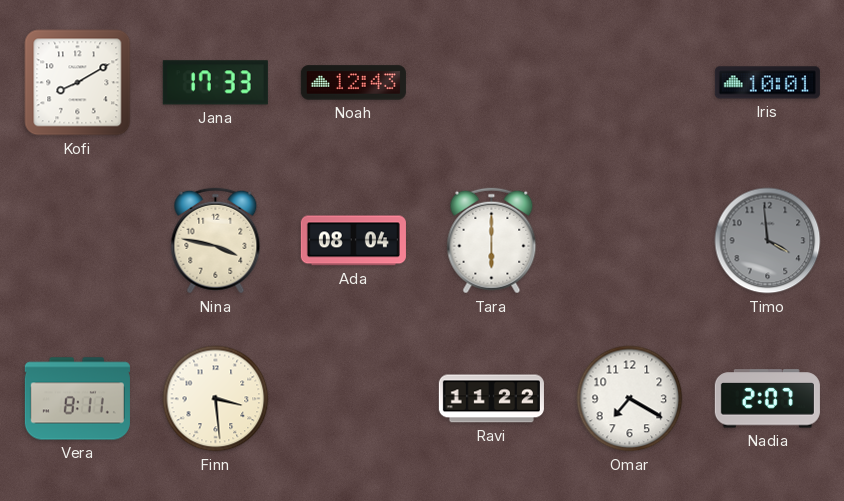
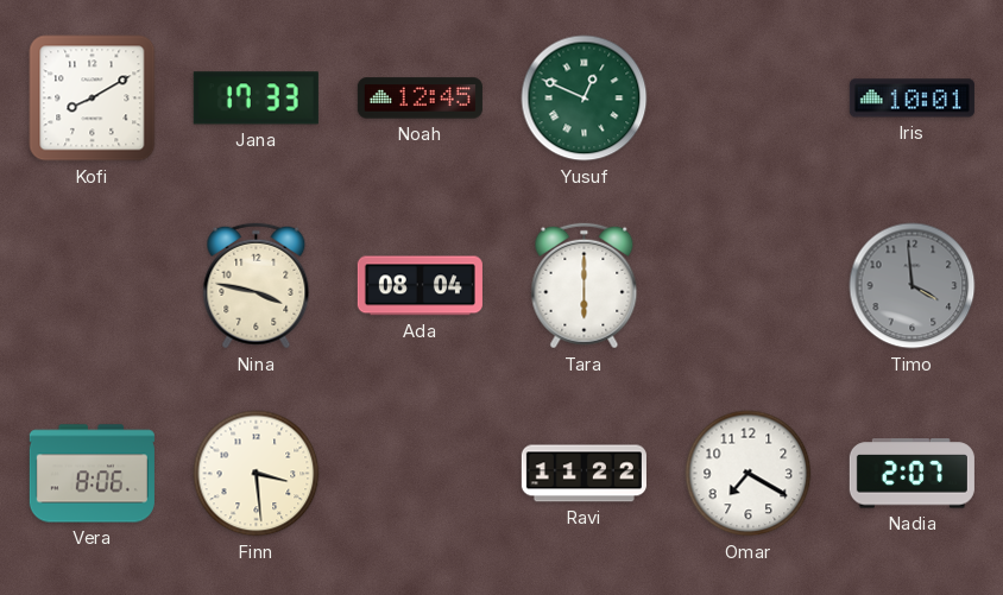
Noah: 12:43 -> 12:45 (420, 99)
Yusuf: none -> 12:49 (585, 99)
Vera: 8:11 -> 8:06 (92, 474)
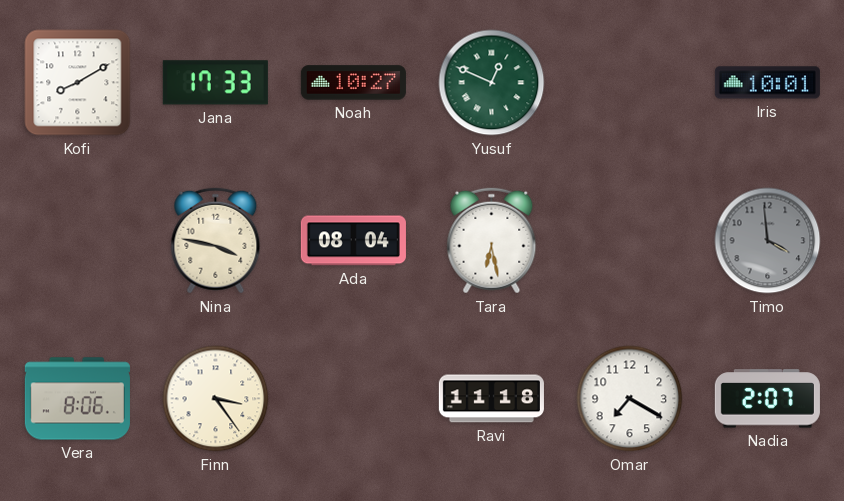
Noah: 12:45 -> 10:27 (353, 83)
Tara: 6:00 -> 6:28 (492, 241)
Finn: 3:29 -> 3:24 (216, 399)
Ravi: 11:22 -> 11:18 (491, 399)
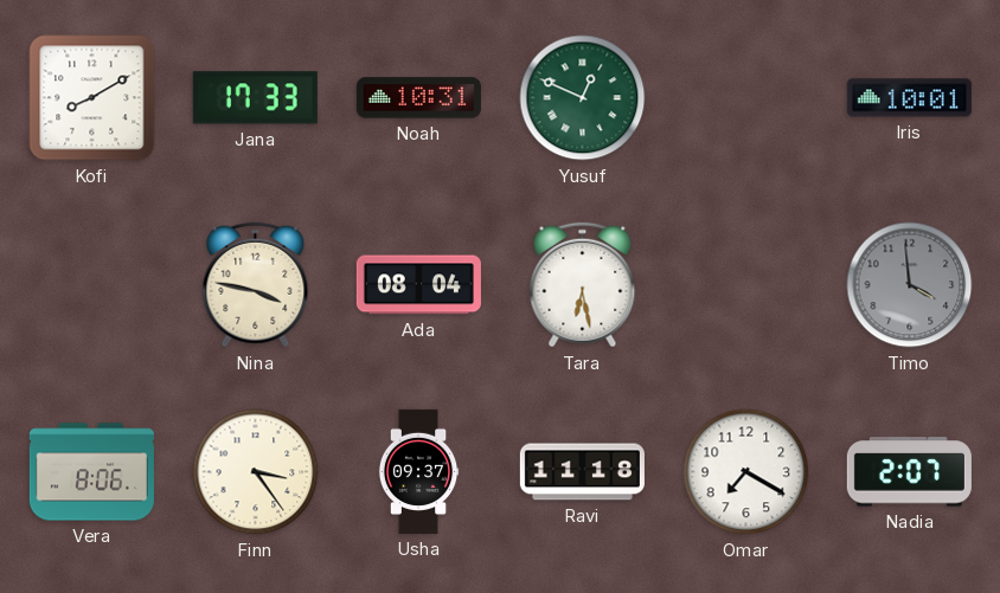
Noah: 10:27 -> 10:31 (418, 98)
Usha: none -> 09:37 (418, 471)
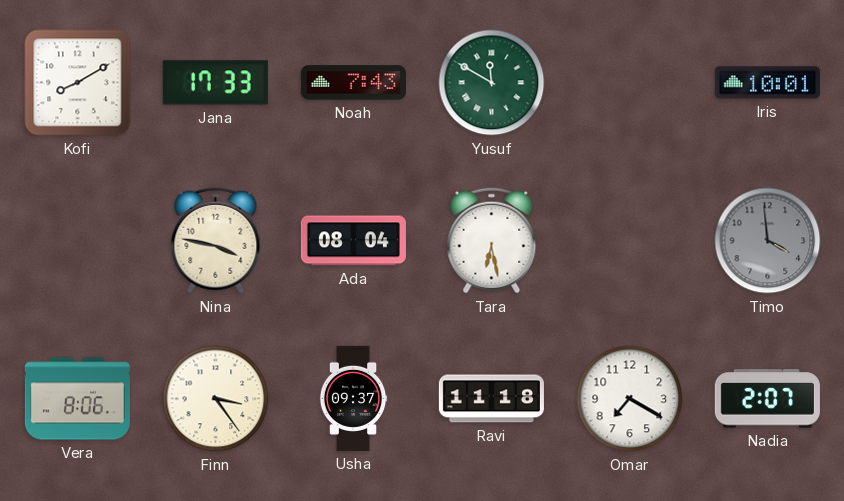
Noah: 10:31 -> 7:43 (353, 83)
Yusuf: 12:49 -> 11:50 (492, 83)
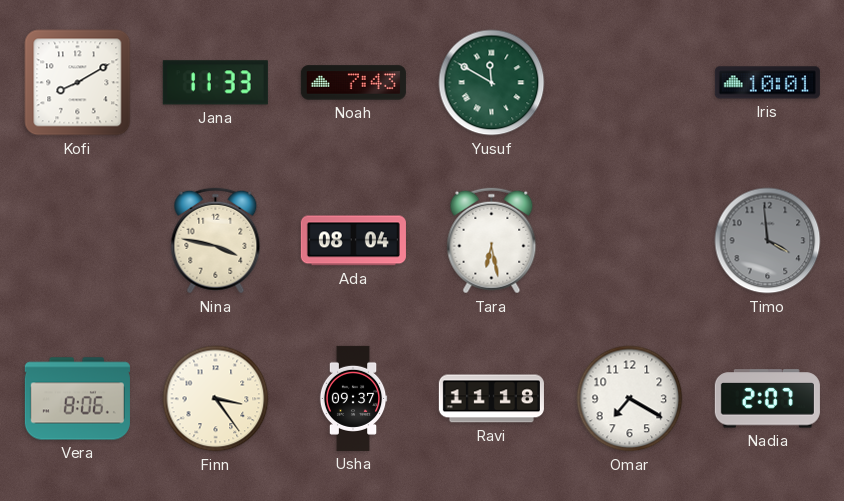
Jana: 17:33 -> 11:33 (215, 83)
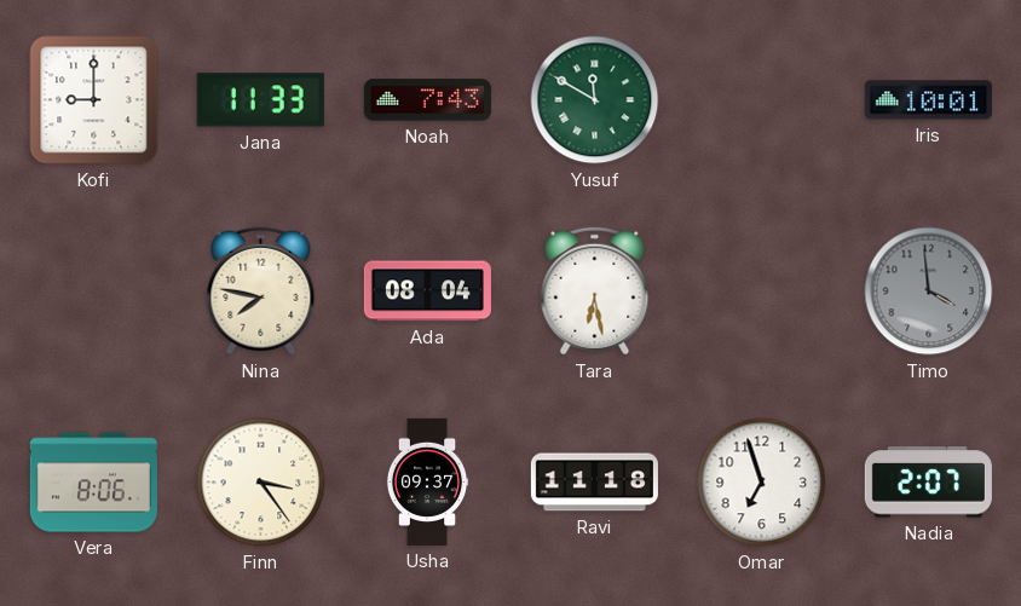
Kofi: 8:10 -> 9:00 (94, 100)
Nina: 3:47 -> 7:47 (261, 292)
Omar: 7:20 -> 6:57 (762, 483)
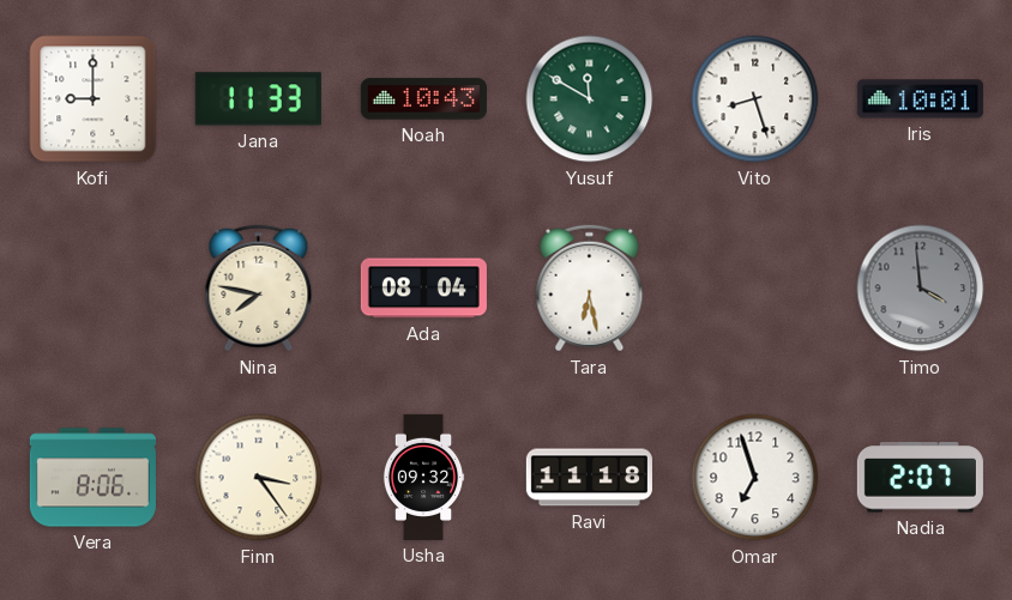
Noah: 7:43 -> 10:43 (423, 99)
Vito: none -> 8:27 (755, 99)
Usha: 09:37 -> 09:32 (423, 477)
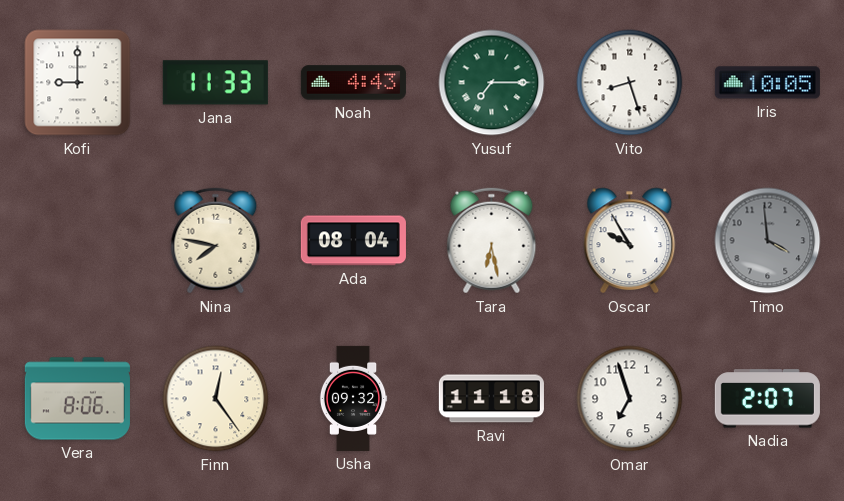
Noah: 10:43 -> 4:43 (353, 83)
Yusuf: 11:50 -> 7:15 (492, 83)
Iris: 10:01 -> 10:05 (767, 83)
Oscar: none -> 9:55 (630, 241)
Finn: 3:24 -> 12:24 (216, 399)
